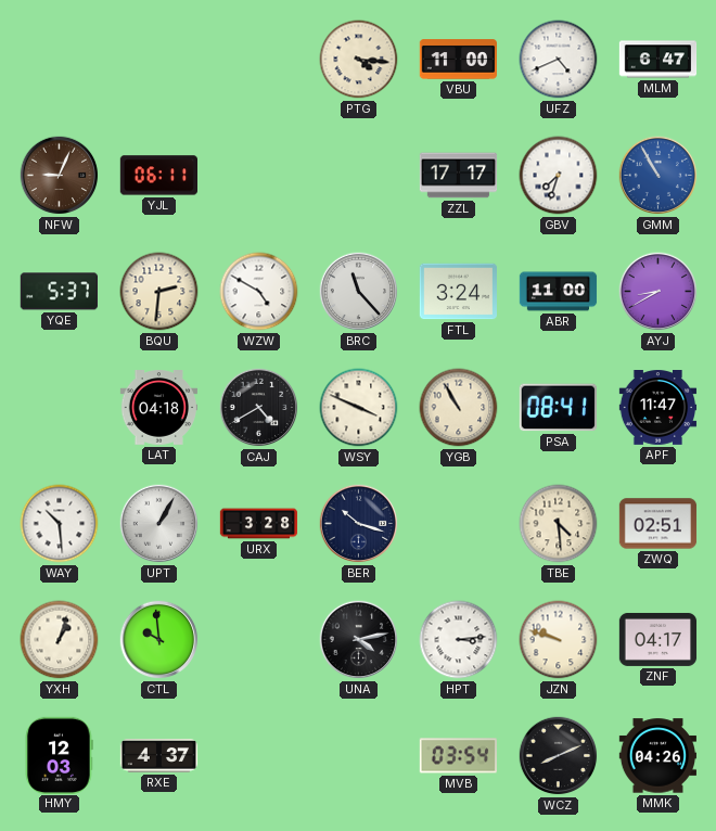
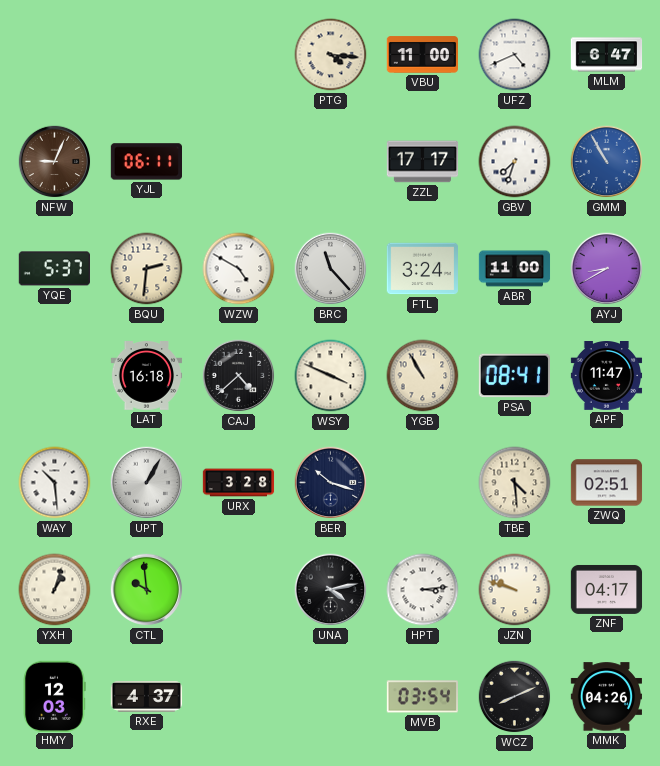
LAT: 04:18 -> 16:18 (147, 376)
CAJ: 4:40 -> 4:38 (239, 376)
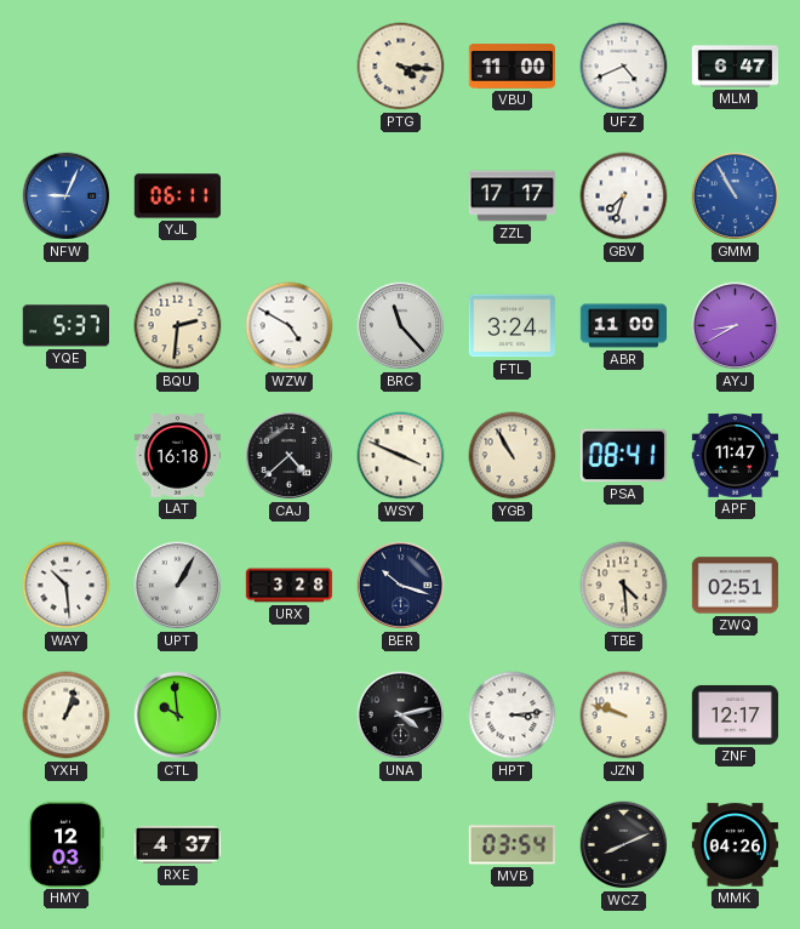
NFW dial: brown -> blue (67, 196)
ZNF: 04:17 -> 12:17 (736, 714)
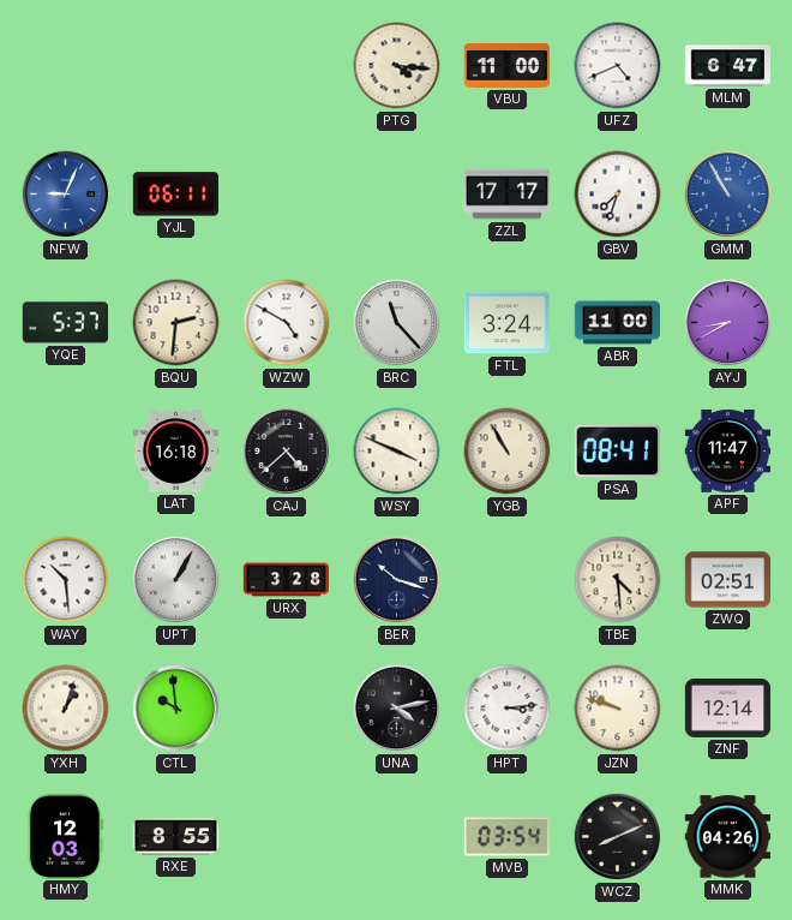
ZNF: 12:17 -> 12:14 (728, 707)
RXE: 4:37 -> 8:55 (176, 837)
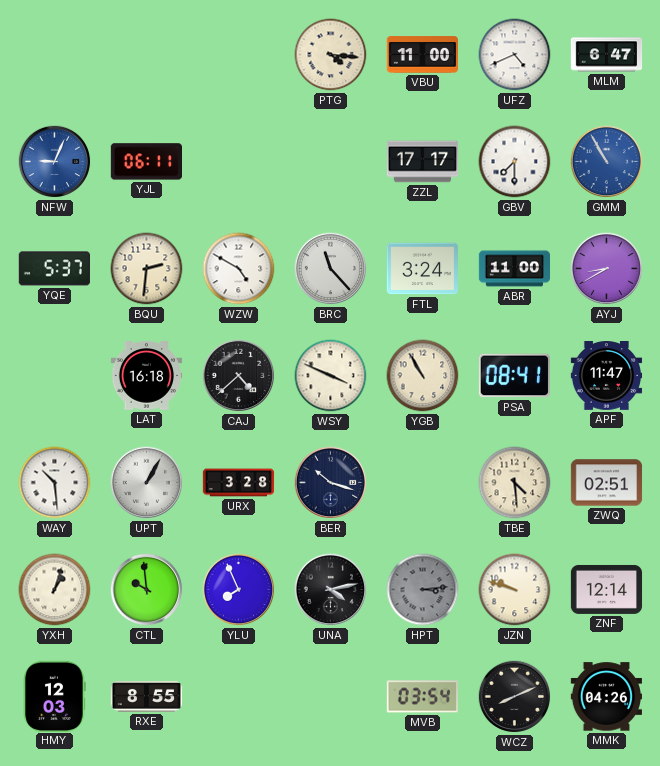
GBV: 7:33 -> 7:30 (515, 162)
YLU: none -> 7:56 (239, 590)
HPT dial: white -> grey (423, 590)
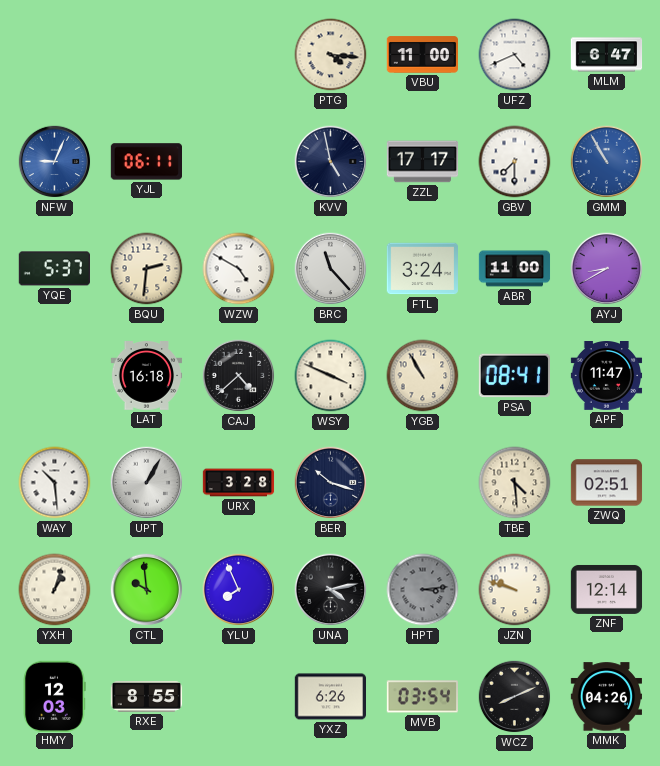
KVV: none -> 4:58 (331, 162)
YXZ: none -> 6:26 (330, 697)
